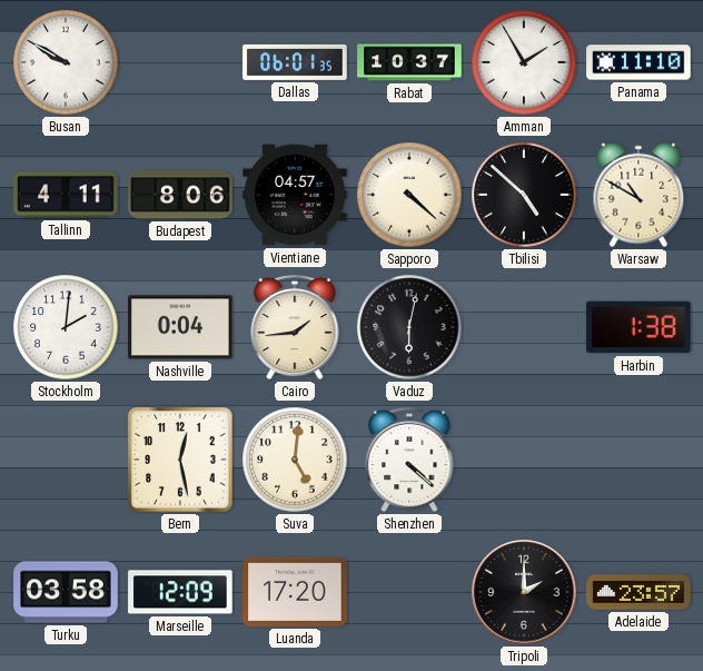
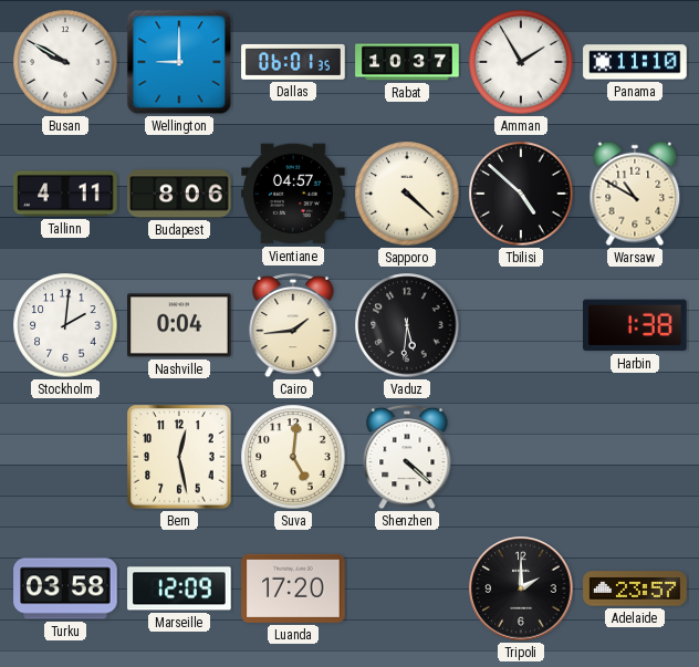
Wellington: none -> 9:00 (179, 62)
Vaduz: 6:02 -> 5:31 (407, 325)
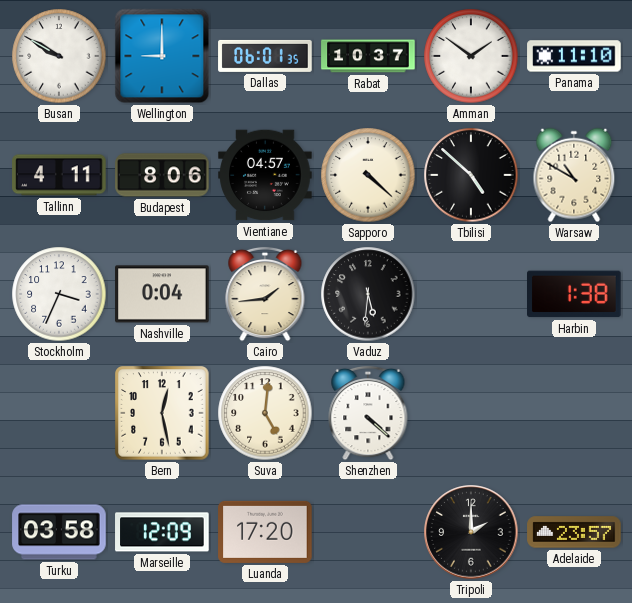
Amman: 1:55 -> 1:51 (471, 56)
Stockholm: 2:01 -> 3:34 (59, 294)
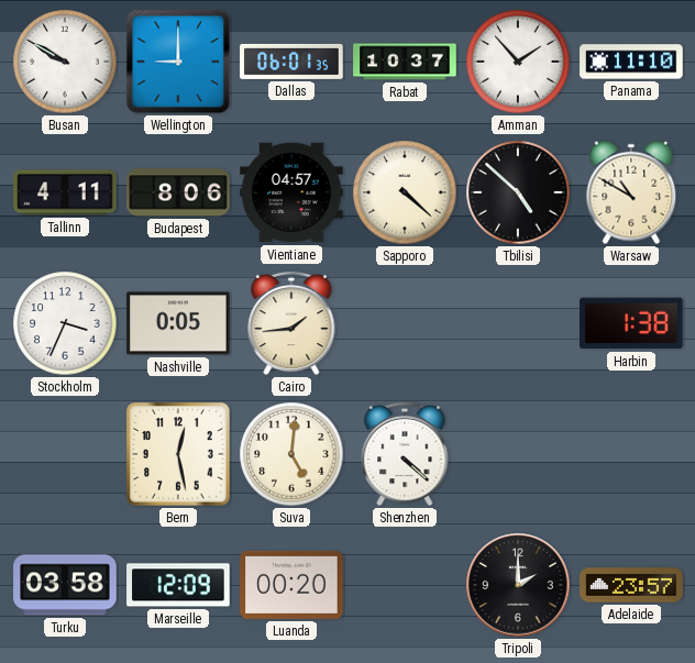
Amman: 1:51 -> 1:53 (518, 62)
Nashville: 0:04 -> 0:05 (178, 323)
Vaduz: 5:31 -> none (368, 294)
Luanda: 17:20 -> 00:20 (291, 585)
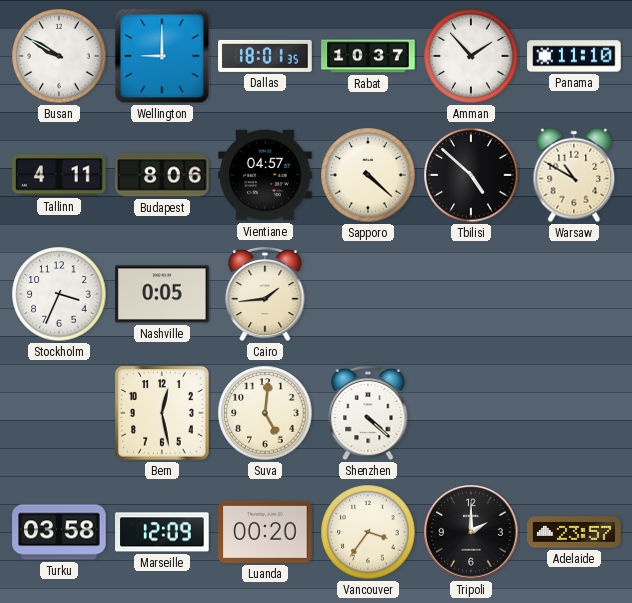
Dallas: 06:01 -> 18:01 (265, 56)
Harbin: 1:38 -> none (631, 323)
Vancouver: none -> 3:36 (368, 532)
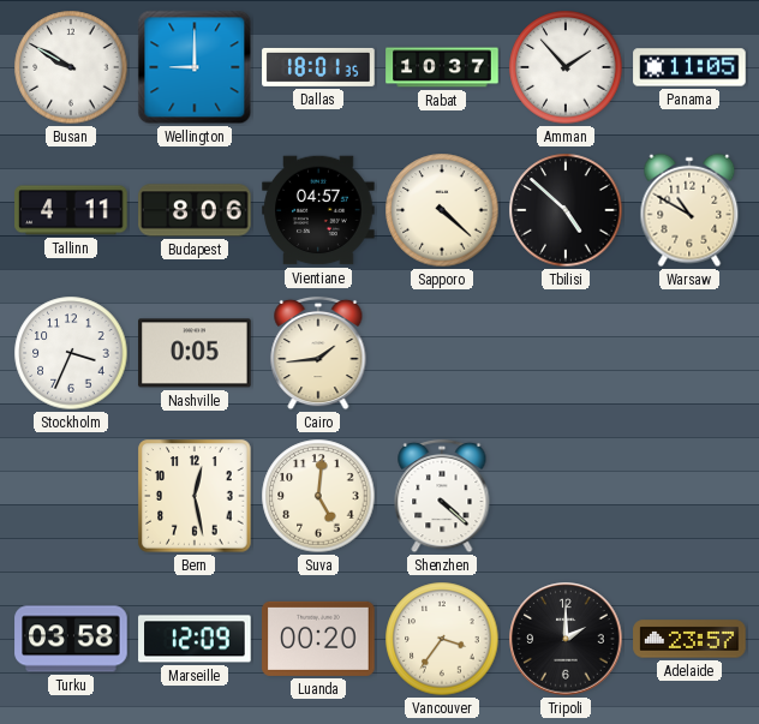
Panama: 11:10 -> 11:05 (689, 67)
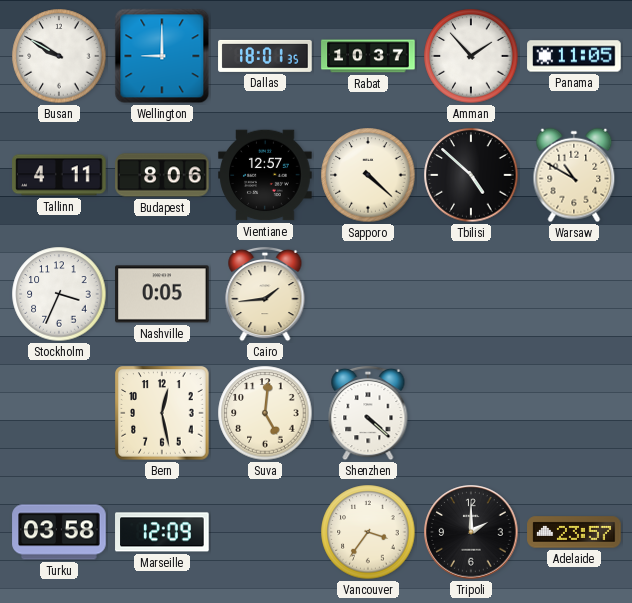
Vientiane: 04:57 -> 12:57 (265, 175)
Luanda: 00:20 -> none (318, 639)
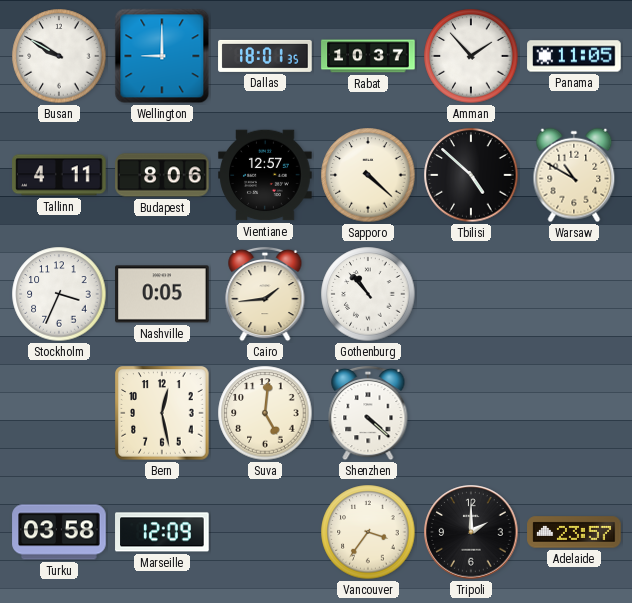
Gothenburg: none -> 10:53 (368, 294)
